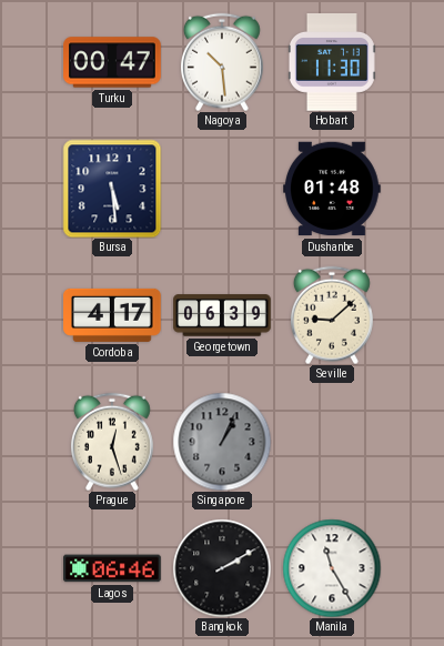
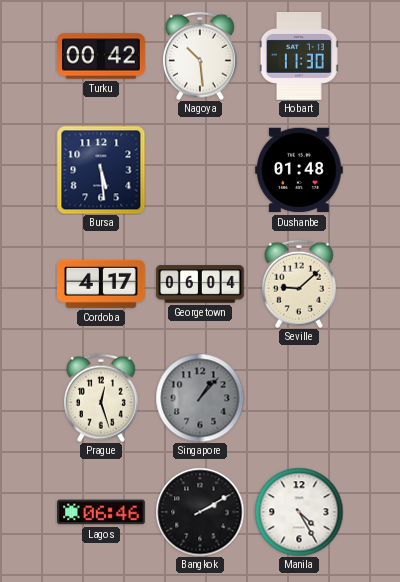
Turku: 00:47 -> 00:42 (101, 56)
Georgetown: 06:39 -> 06:04 (200, 284)
Singapore: 1:04 -> 1:07 (200, 398)
Manila: 11:25 -> 4:25 (299, 512)
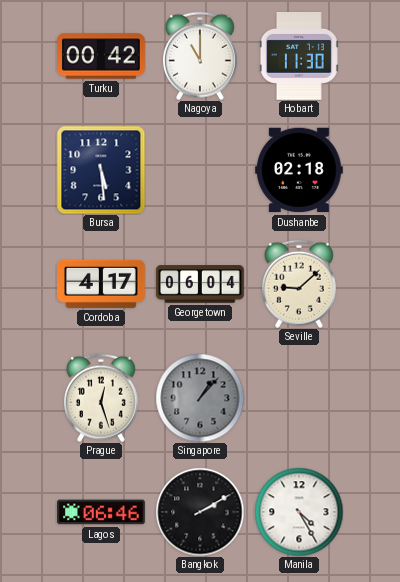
Nagoya: 10:29 -> 11:00 (200, 56)
Dushanbe: 01:48 -> 02:18 (300, 170)
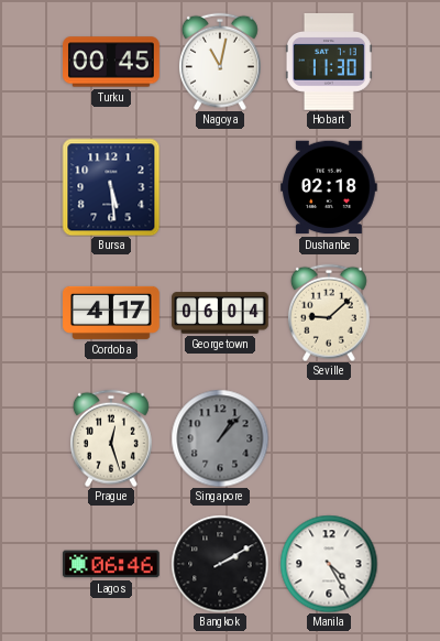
Turku: 00:42 -> 00:45 (111, 62)
Nagoya: 11:00 -> 11:02 (220, 62)
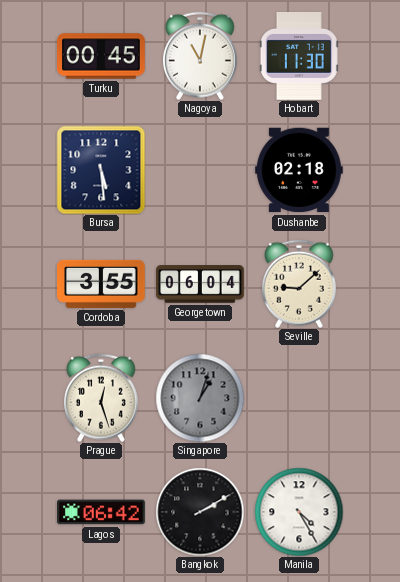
Cordoba: 4:17 -> 3:55 (102, 284)
Singapore: 1:07 -> 1:03 (200, 398)
Lagos: 06:46 -> 06:42 (102, 512)
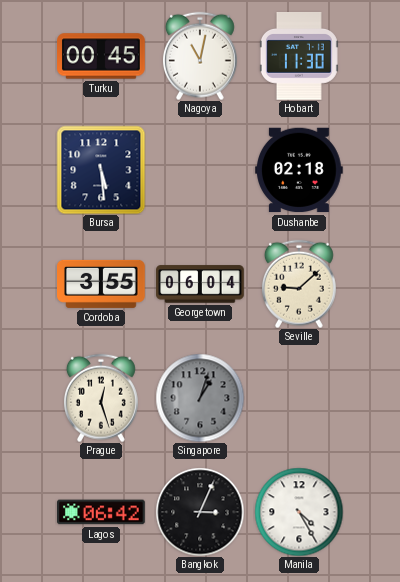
Bangkok: 2:10 -> 3:04 (200, 512)
